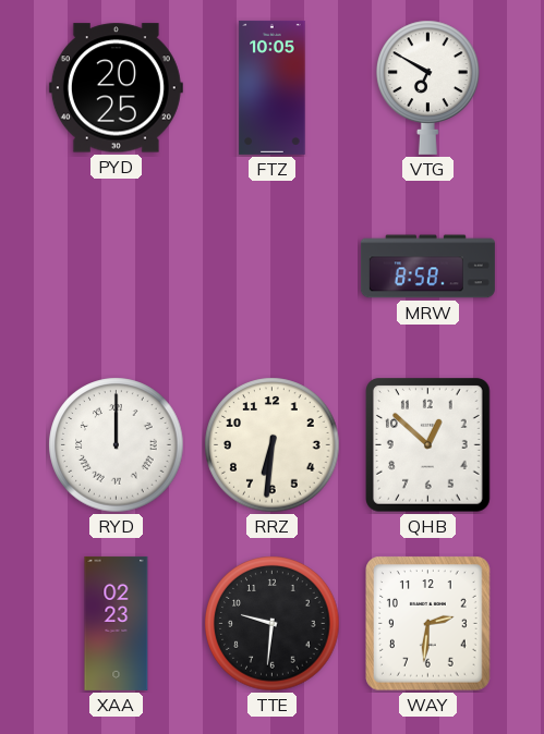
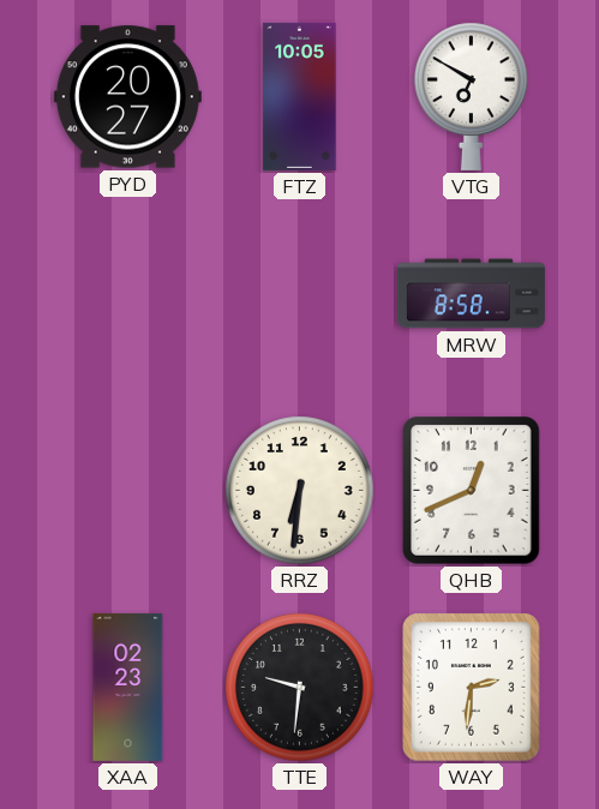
PYD: 20:25 -> 20:27 (127, 97)
RYD: 12:00 -> none (117, 445)
QHB: 12:52 -> 12:41 (472, 491)
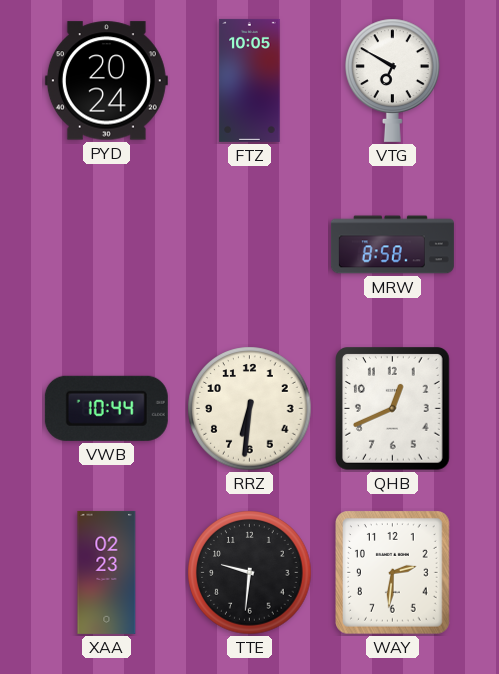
PYD: 20:27 -> 20:24 (106, 81)
VWB: none -> 10:44 (106, 408)
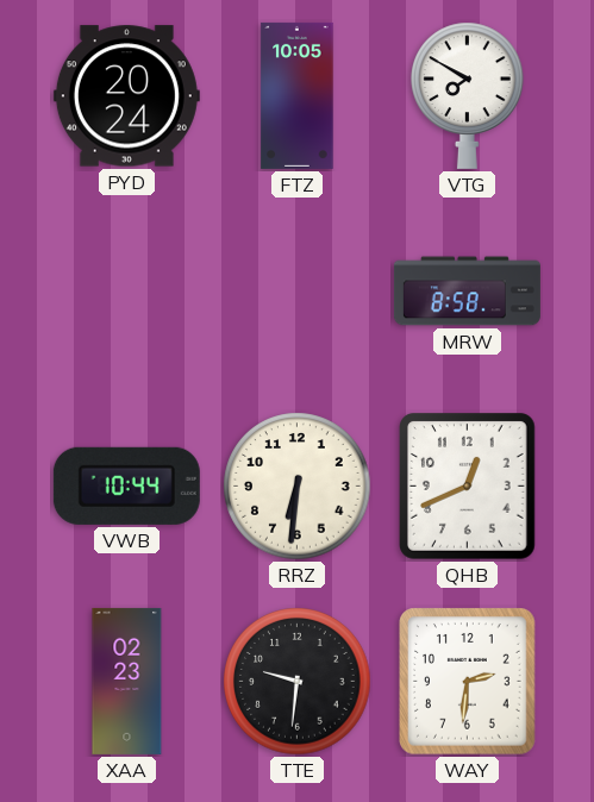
VTG: 6:50 -> 7:50 (468, 95)
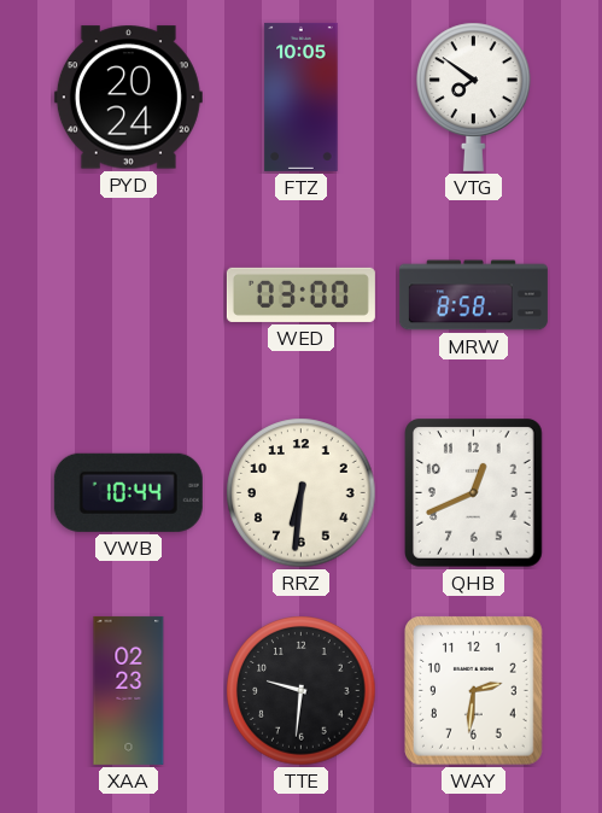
VTG: 7:50 -> 7:51 (474, 96)
WED: none -> 03:00 (300, 294)
